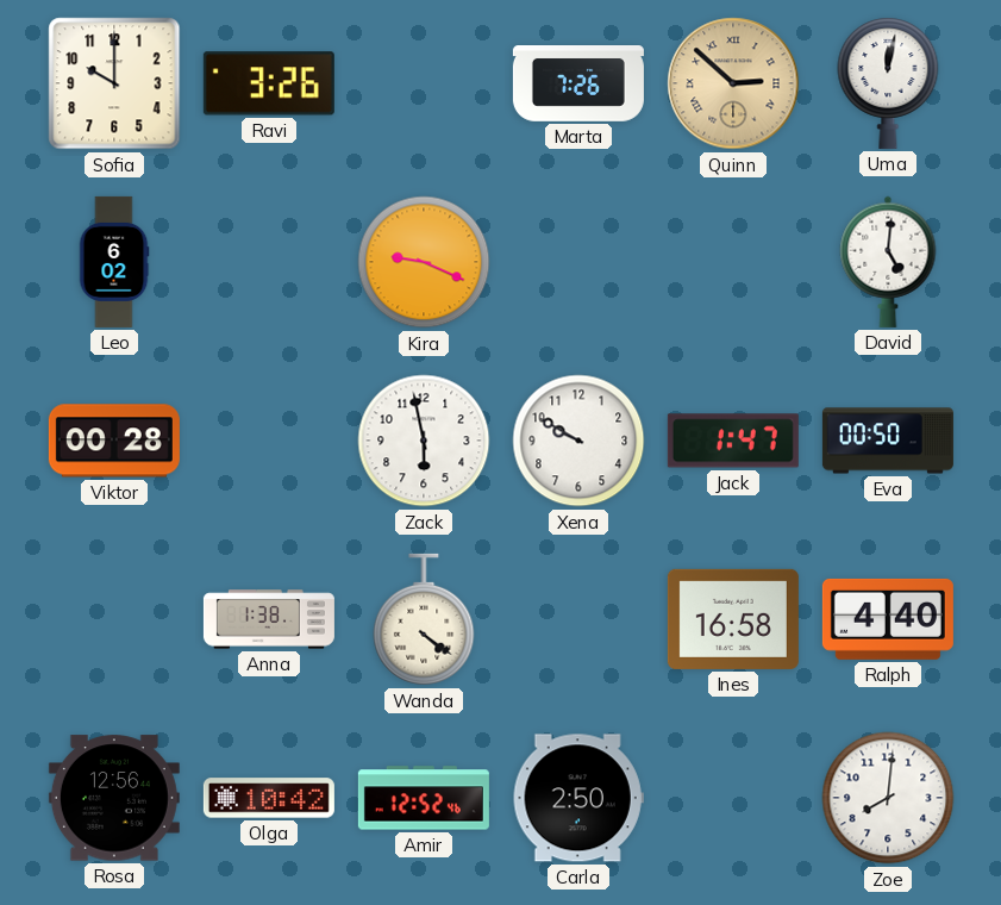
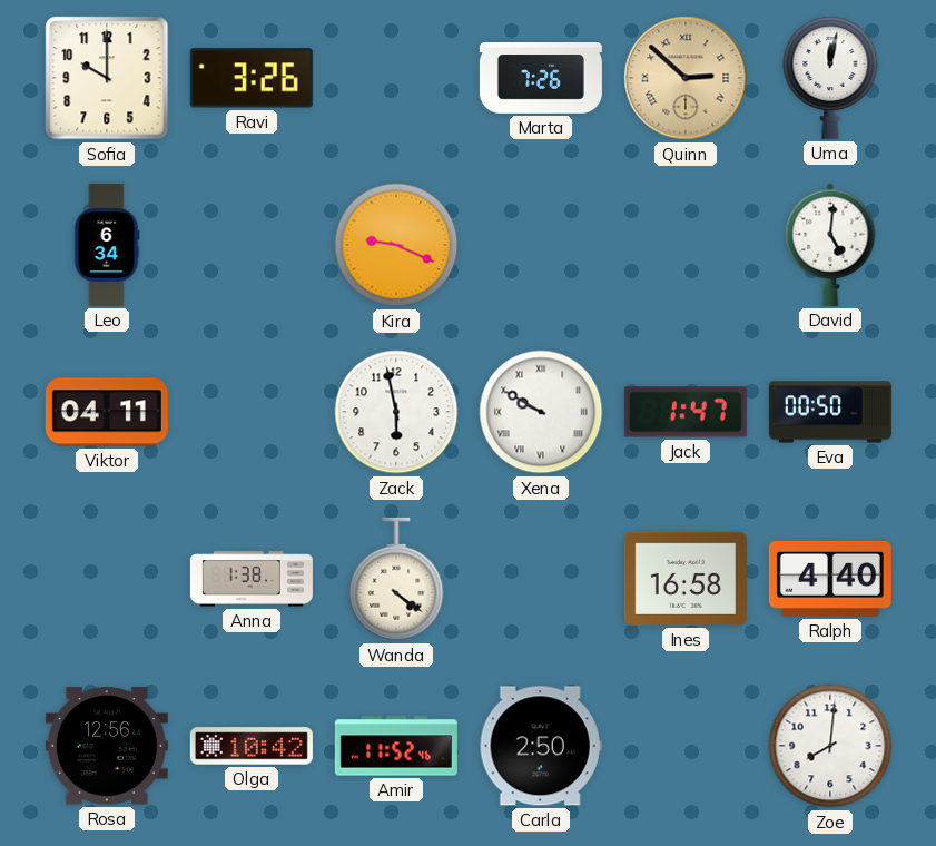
Leo: 6:02 -> 6:34 (107, 245)
Viktor: 00:28 -> 04:11 (107, 412)
Xena numerals: Arabic -> Roman (541, 412)
Amir: 12:52 -> 11:52 (396, 746)
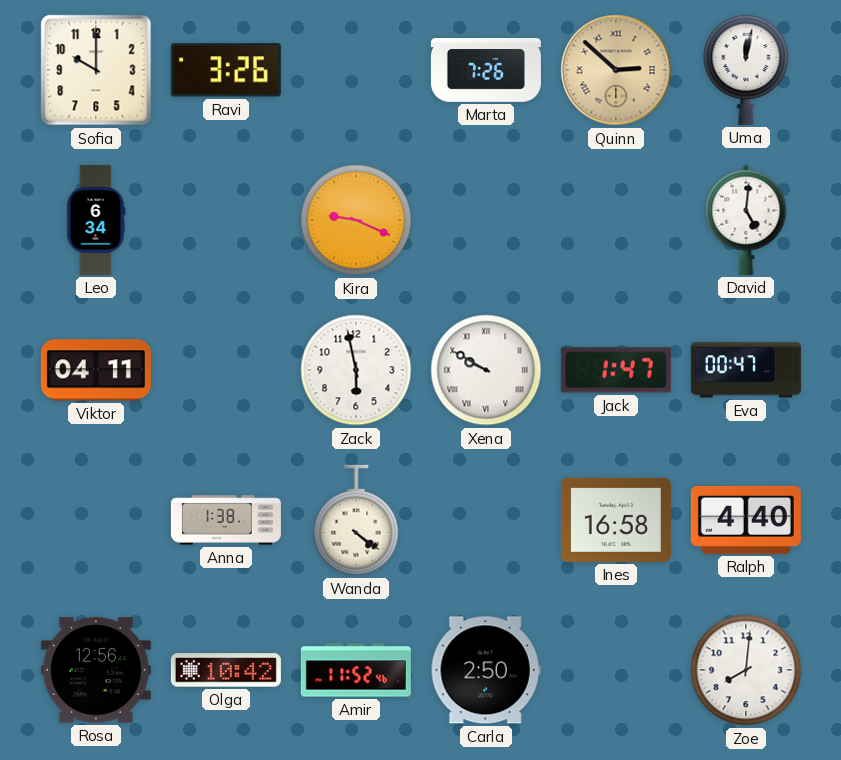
Eva: 00:50 -> 00:47 (746, 370)
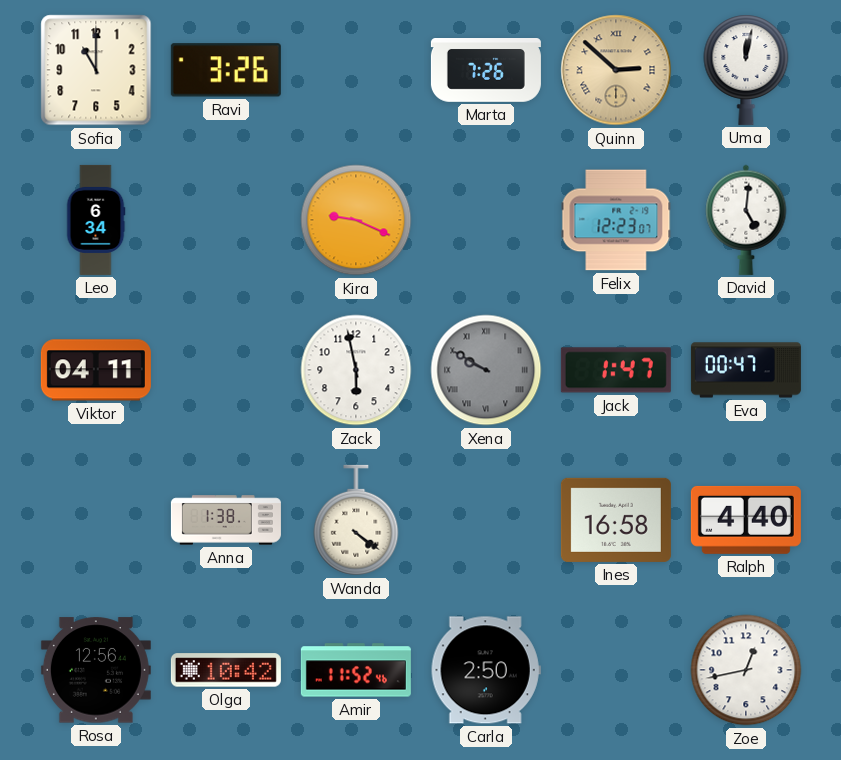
Sofia: 10:00 -> 11:00 (96, 70)
Felix: none -> 12:23 (616, 220)
Xena dial: white -> grey (486, 370)
Zoe: 8:01 -> 12:43 (746, 670)
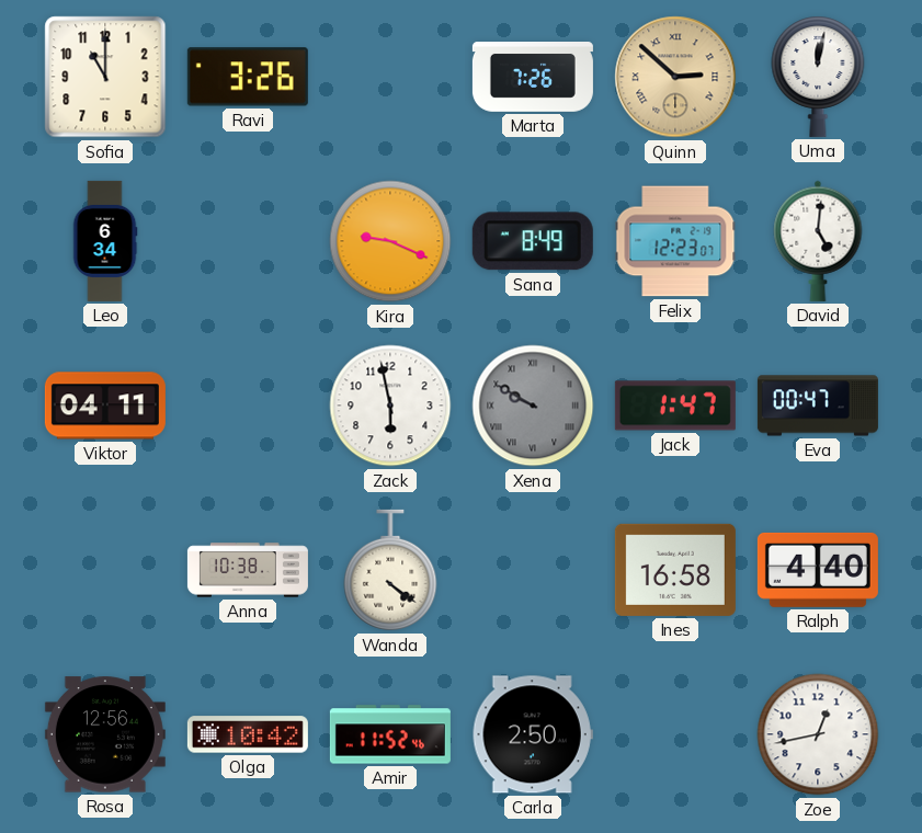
Sana: none -> 8:49 (533, 241)
Anna: 1:38 -> 10:38 (248, 570)
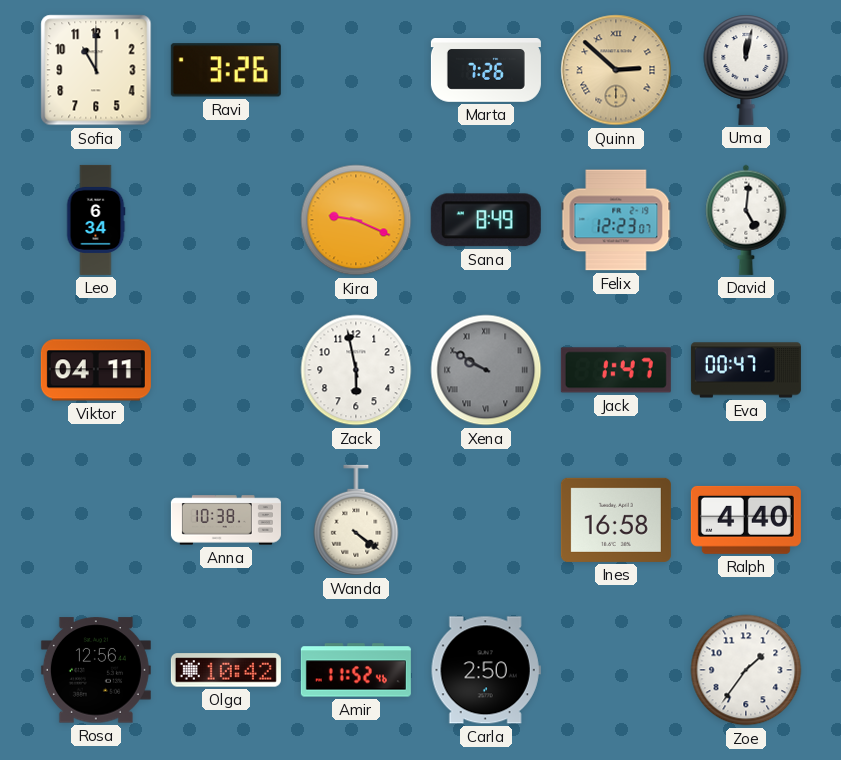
Zoe: 12:43 -> 1:36 (746, 670)
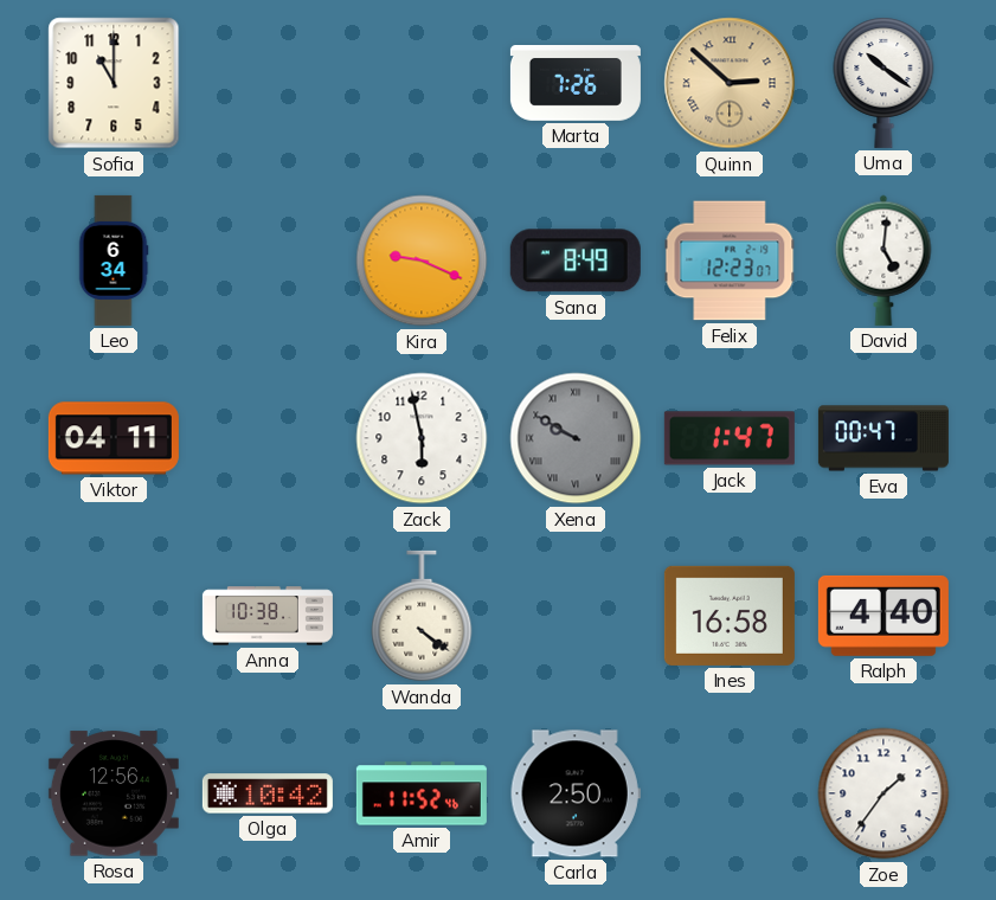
Ravi: 3:26 -> none (226, 70)
Uma: 12:02 -> 10:21 (883, 83)
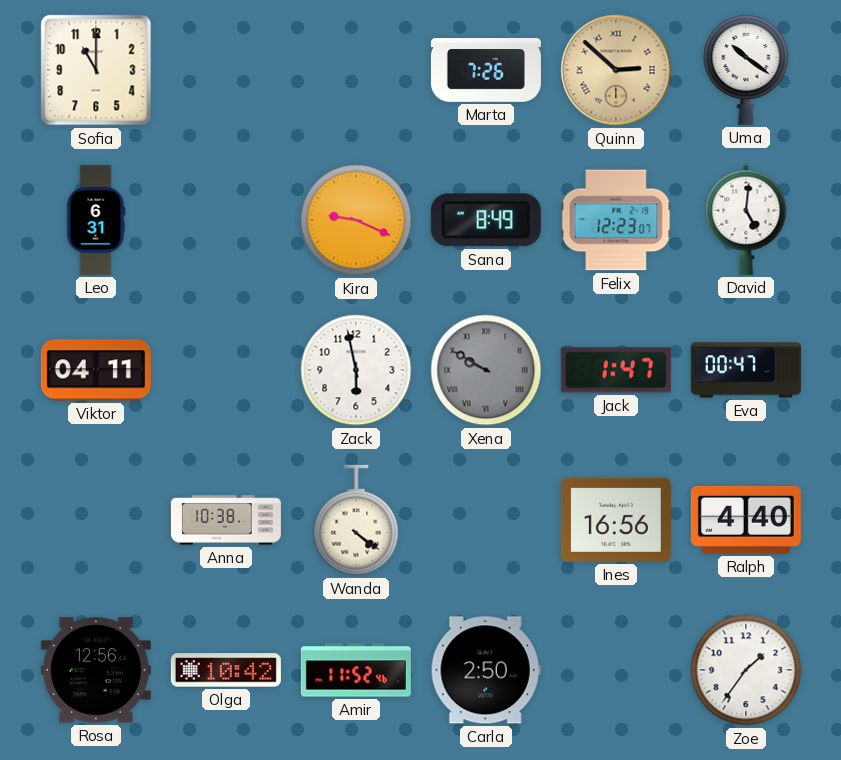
Leo: 6:34 -> 6:31 (96, 220)
Ines: 16:58 -> 16:56 (616, 520)
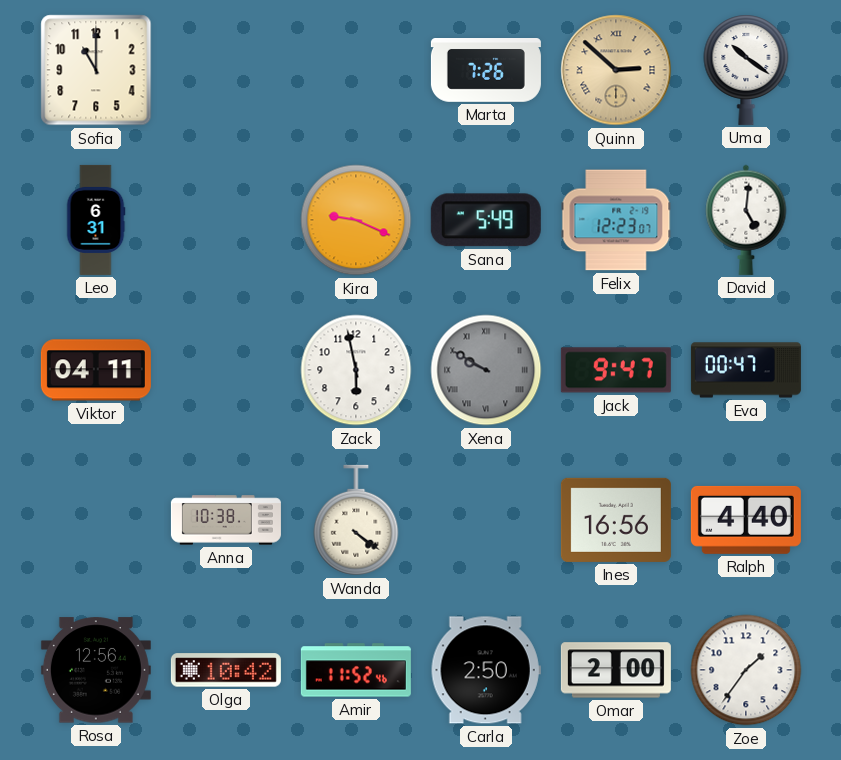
Sana: 8:49 -> 5:49 (486, 220)
Jack: 1:47 -> 9:47 (616, 370)
Omar: none -> 2:00 (616, 670)
